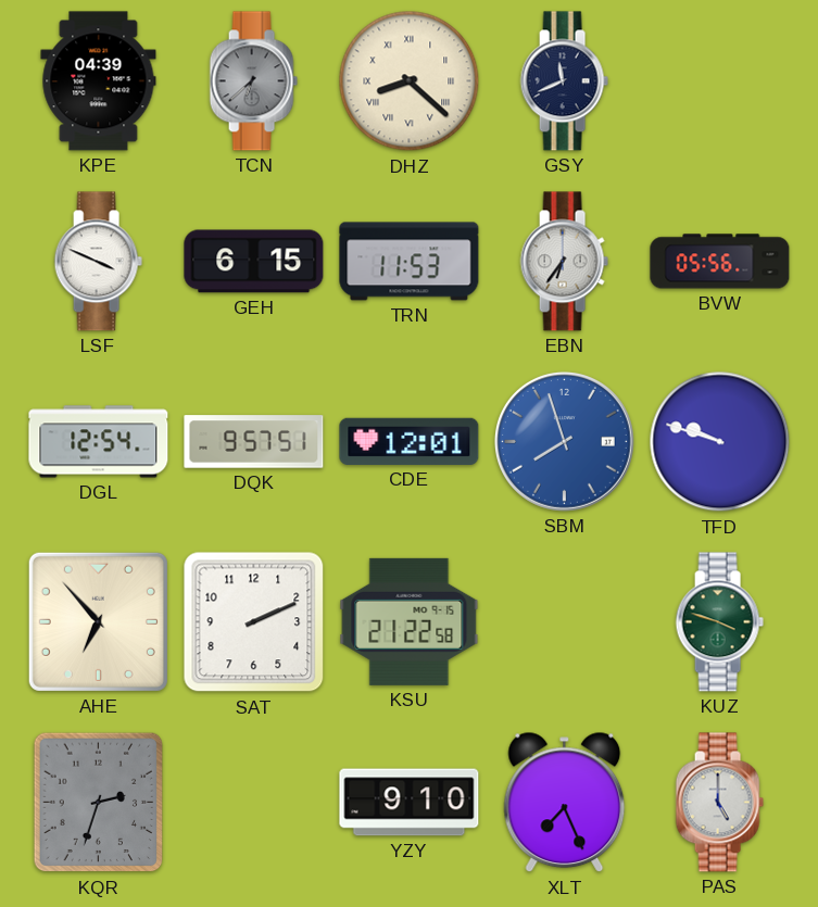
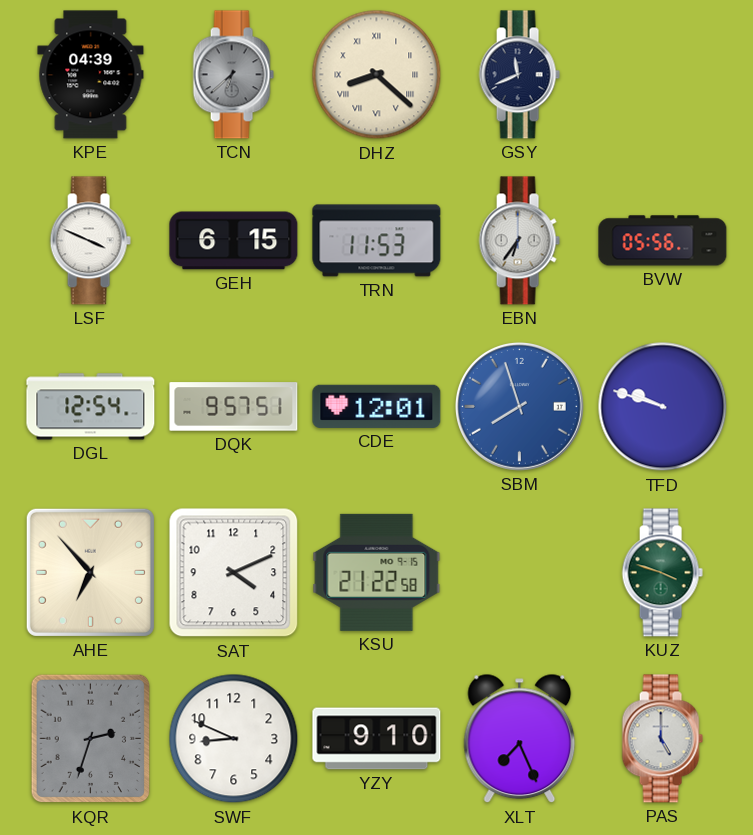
SAT: 2:11 -> 4:11 (234, 573)
SWF: none -> 8:49 (234, 739)
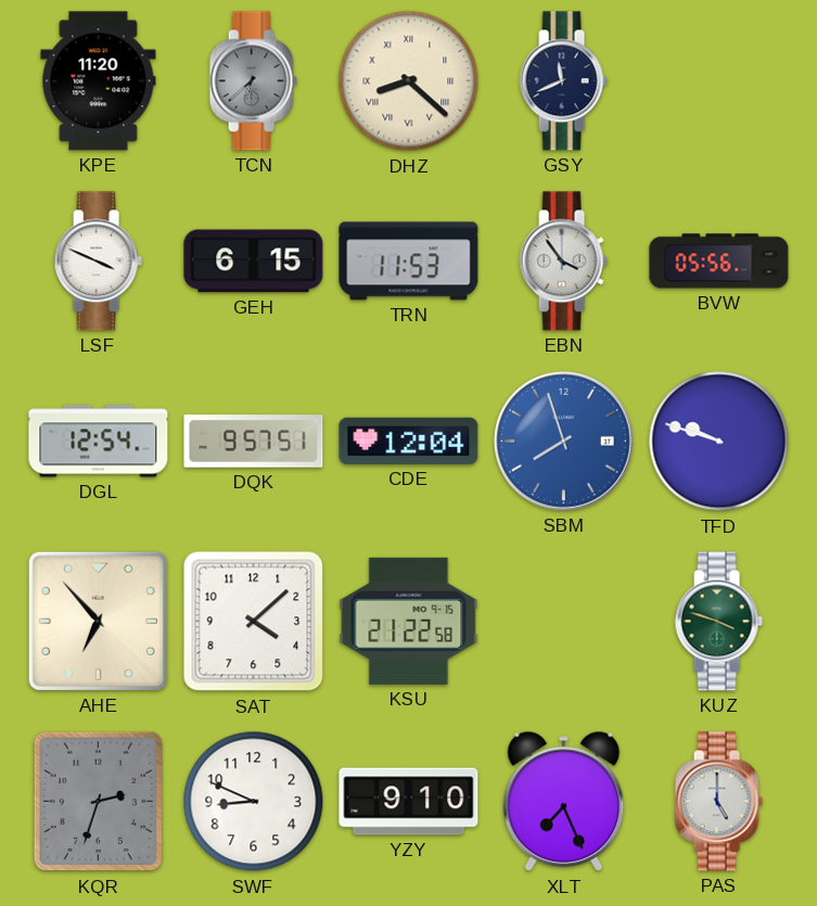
KPE: 04:39 -> 11:20 (99, 81)
EBN: 6:36 -> 3:54 (563, 261)
CDE: 12:01 -> 12:04 (409, 441)
SAT: 4:11 -> 4:08 (254, 622)
